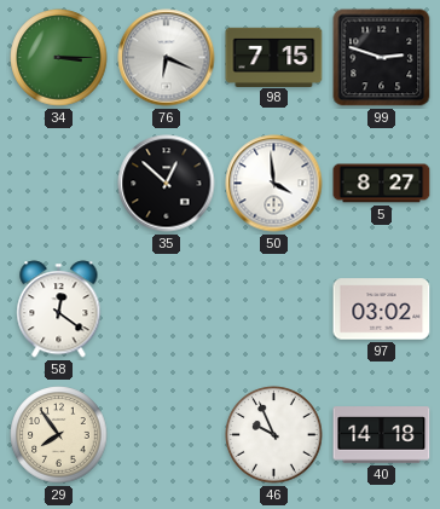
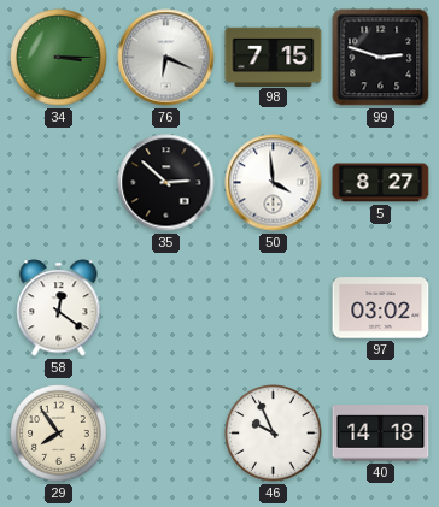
35: 12:52 -> 2:52 (166, 183)
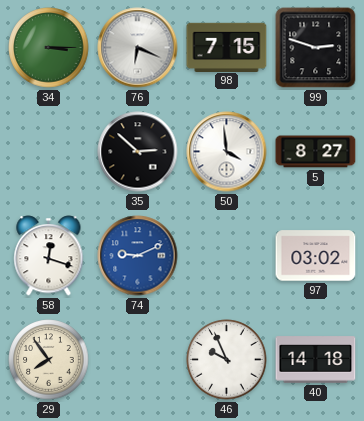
58: 12:21 -> 12:18 (49, 256)
74: none -> 9:11 (138, 256)
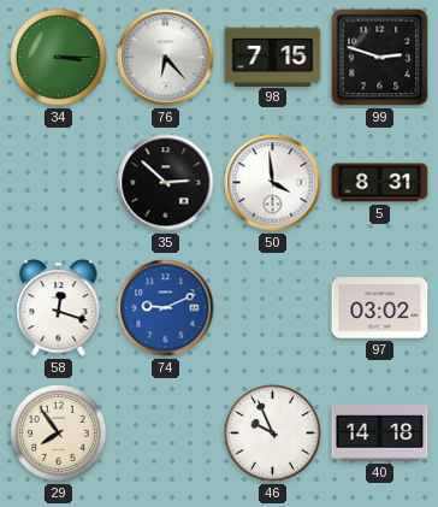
76: 6:19 -> 6:23 (166, 58)
5: 8:27 -> 8:31 (380, 183)
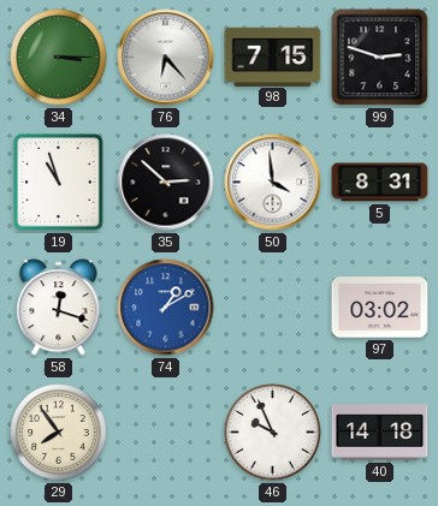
19: none -> 10:57 (59, 183)
74: 9:11 -> 1:10 (166, 308)
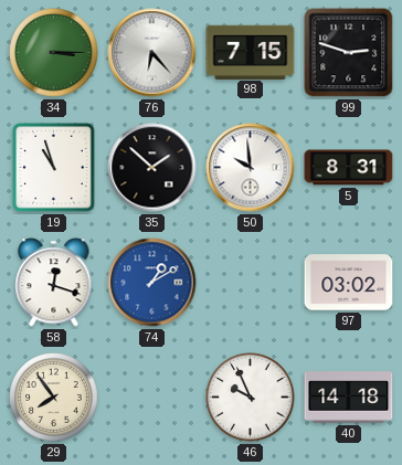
35: 2:52 -> 1:52 (152, 168)
50: 3:59 -> 9:59 (251, 168)
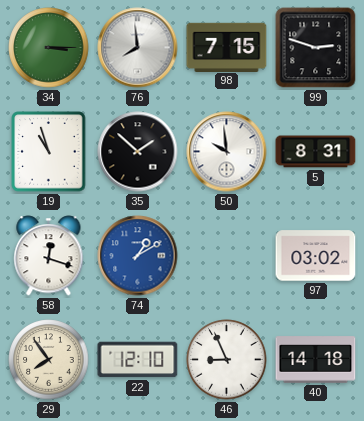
76: 6:23 -> 7:59 (138, 48)
22: none -> 12:10 (138, 360)
46: 9:56 -> 8:56 (227, 360)
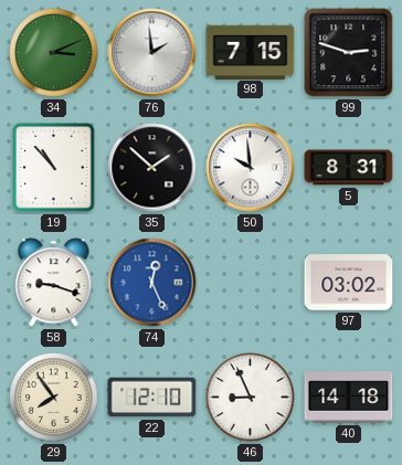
34: 3:15 -> 3:11 (54, 53)
76: 7:59 -> 1:59 (152, 53)
19: 10:57 -> 10:53 (54, 168)
58: 12:18 -> 9:18 (54, 283)
74: 1:10 -> 12:26 (152, 283)
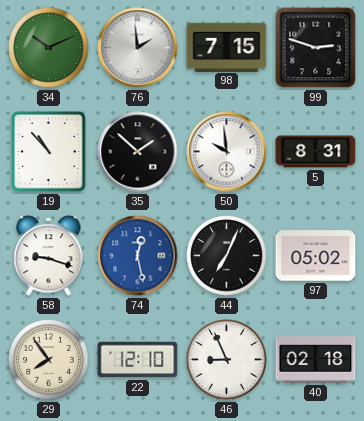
34: 3:11 -> 10:11 (49, 48)
74: 12:26 -> 12:28 (138, 256)
44: none -> 7:04 (227, 256)
97: 03:02 -> 05:02 (316, 256)
40: 14:18 -> 02:18 (316, 360)
